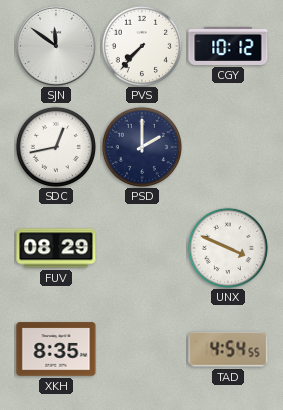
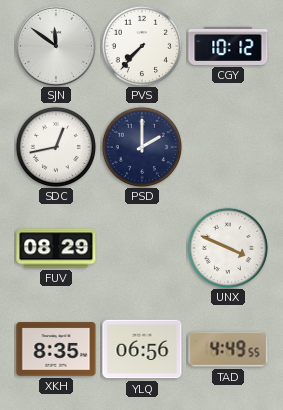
YLQ: none -> 06:56 (142, 349)
TAD: 4:54 -> 4:49 (228, 349)
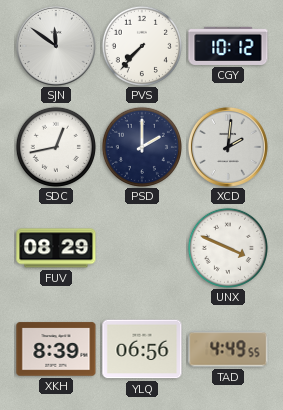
XCD: none -> 2:01 (228, 147)
XKH: 8:35 -> 8:39 (56, 349)
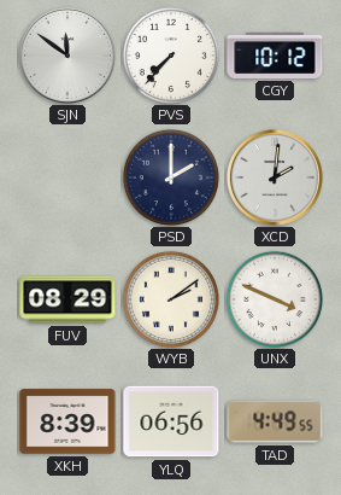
SDC: 12:43 -> none (56, 147)
WYB: none -> 2:09 (171, 299)
